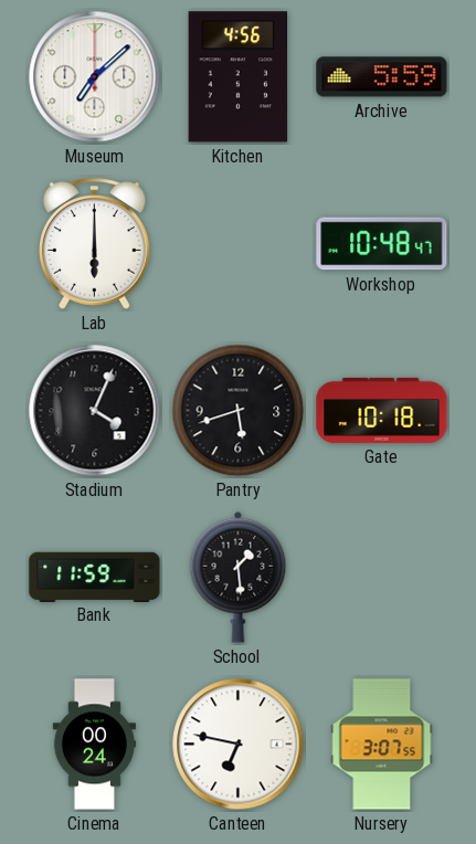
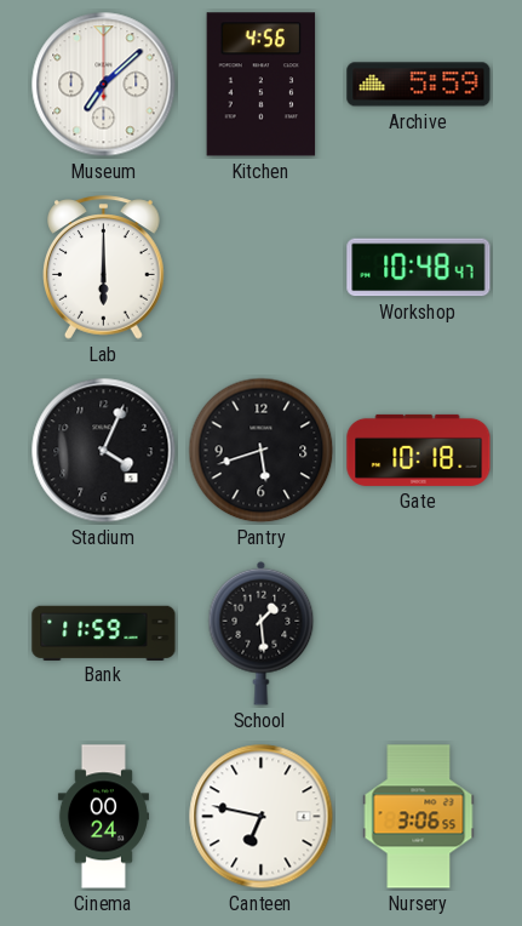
Nursery: 3:07 -> 3:06 (419, 817)
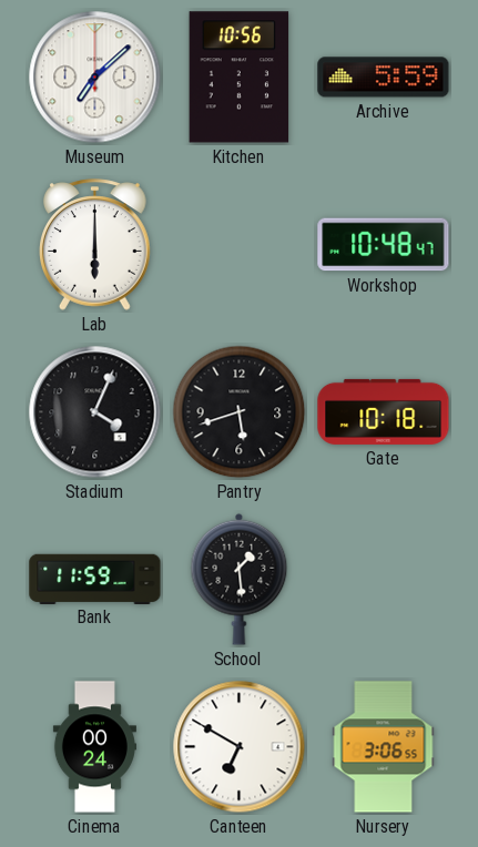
Kitchen: 4:56 -> 10:56 (240, 78)
Canteen: 6:47 -> 6:50 (240, 747)
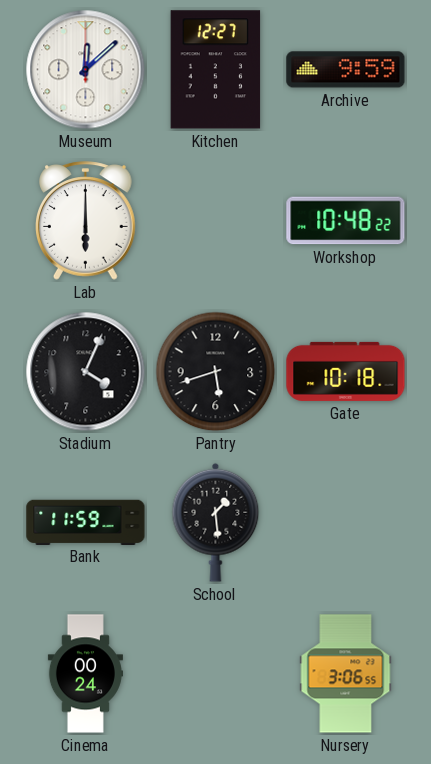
Museum: 7:08 -> 12:08 (86, 70)
Kitchen: 10:56 -> 12:27 (216, 70)
Archive: 5:59 -> 9:59 (346, 70)
Workshop: 10:48:47 -> 10:48:22 (346, 221)
Canteen: 6:50 -> none (240, 747)
